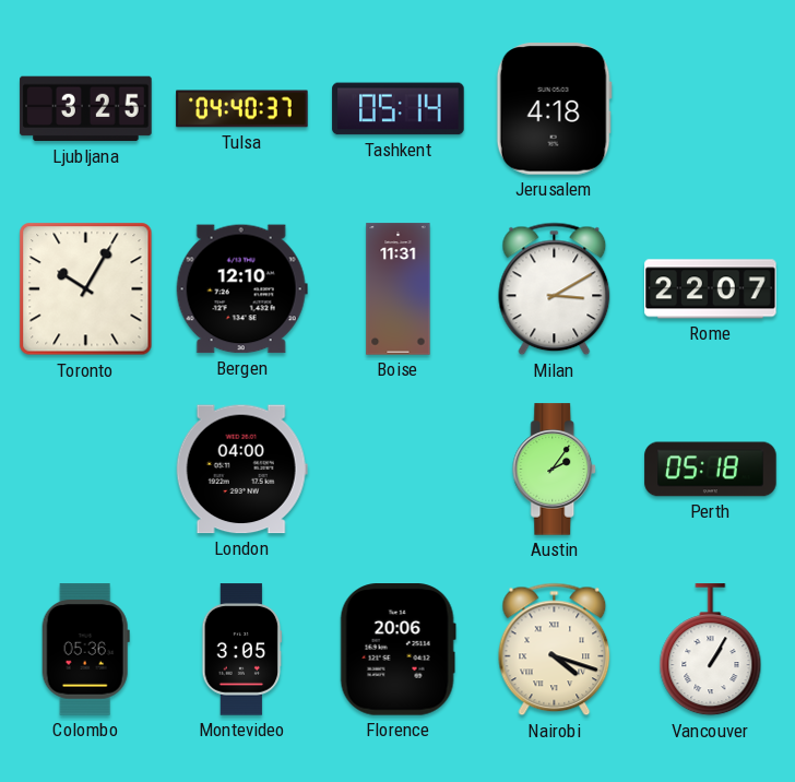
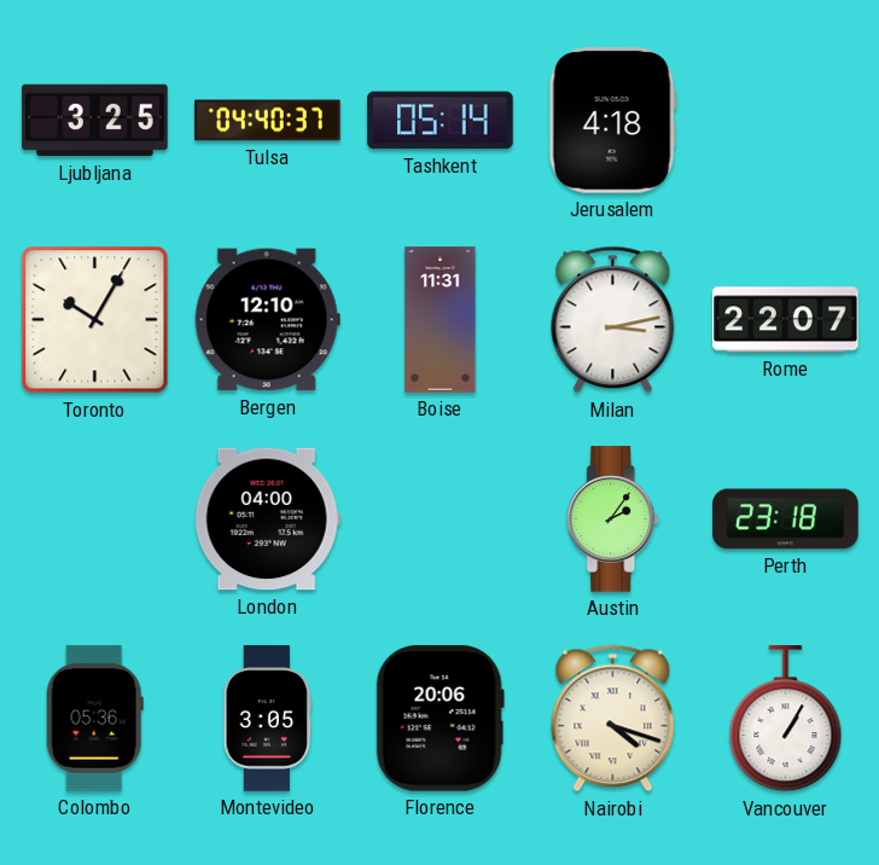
Milan: 3:10 -> 3:13 (613, 320)
Perth: 05:18 -> 23:18 (786, 519)
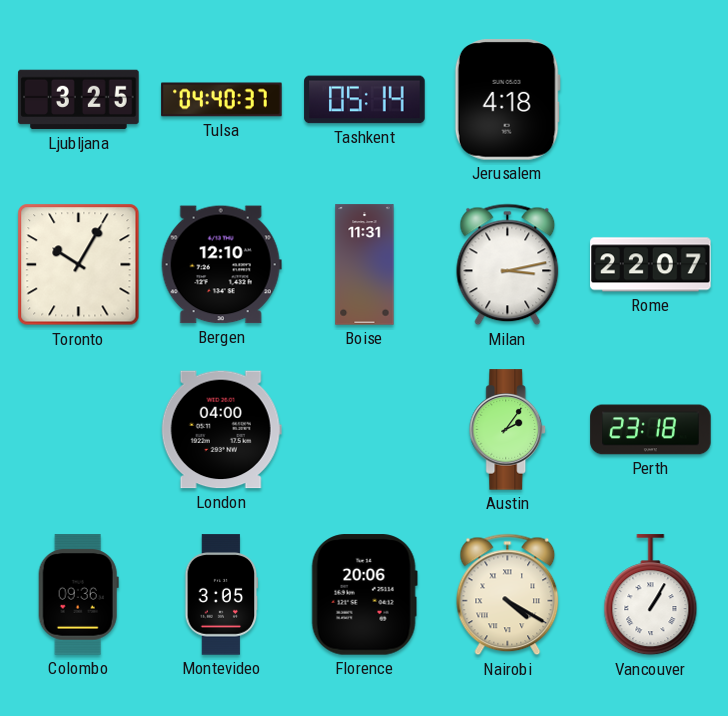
Colombo: 05:36 -> 09:36 (78, 595)
Nairobi: 4:18 -> 4:20 (508, 595)
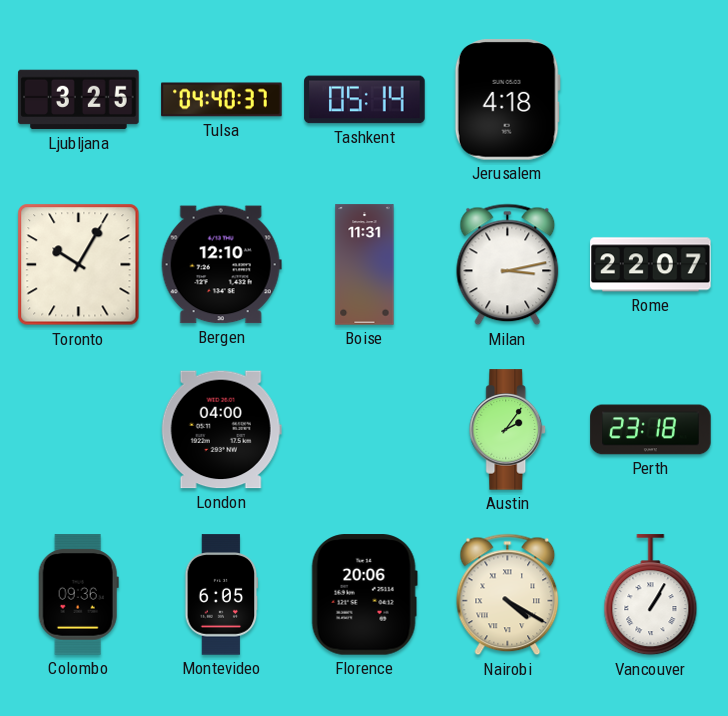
Montevideo: 3:05 -> 6:05 (222, 595)
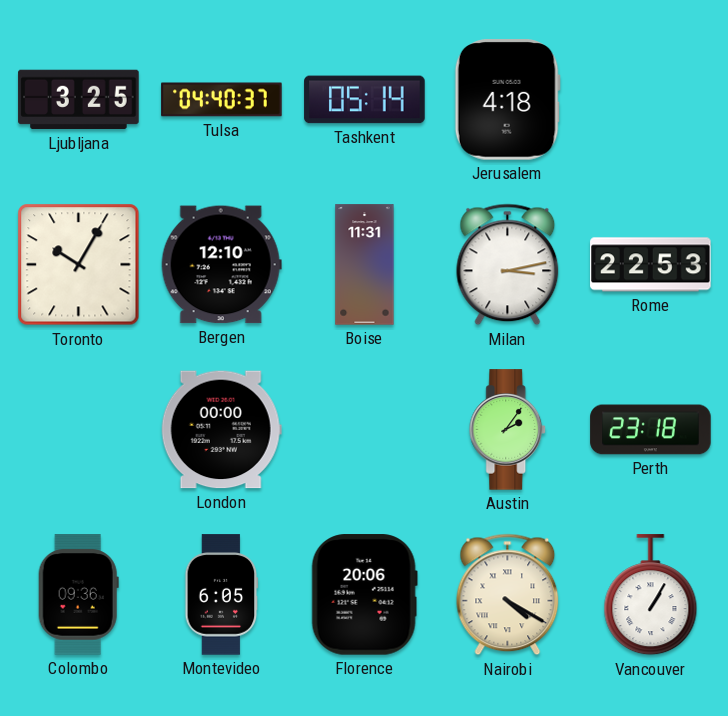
Rome: 22:07 -> 22:53 (651, 265)
London: 04:00 -> 00:00 (221, 430)
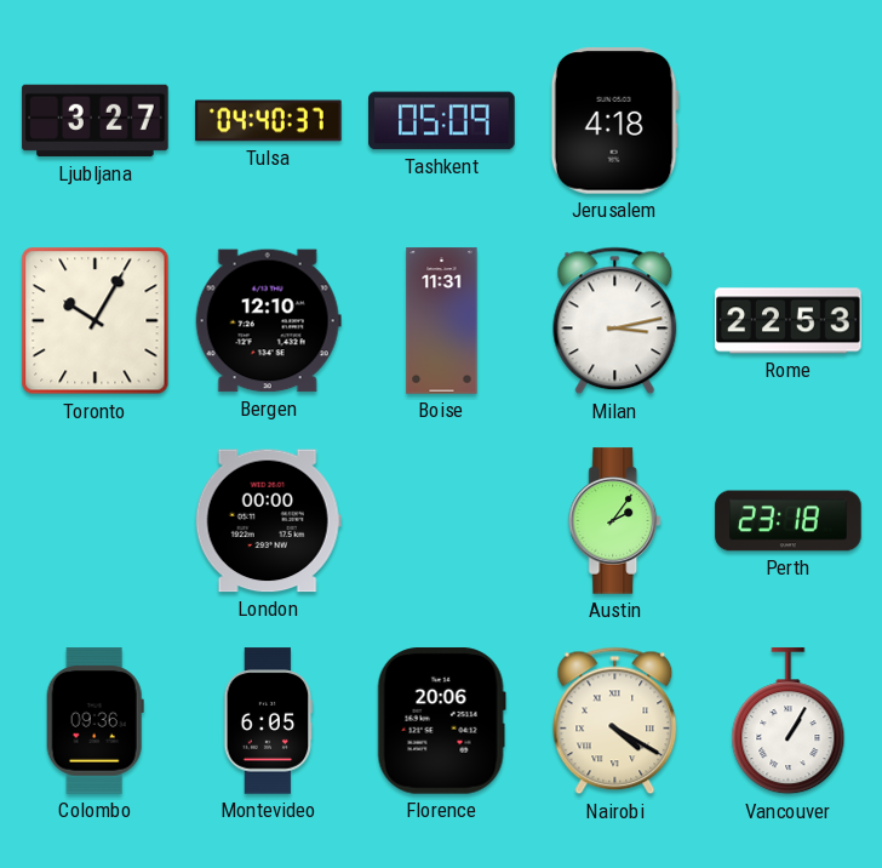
Ljubljana: 3:25 -> 3:27 (96, 121)
Tashkent: 05:14 -> 05:09 (442, 121)
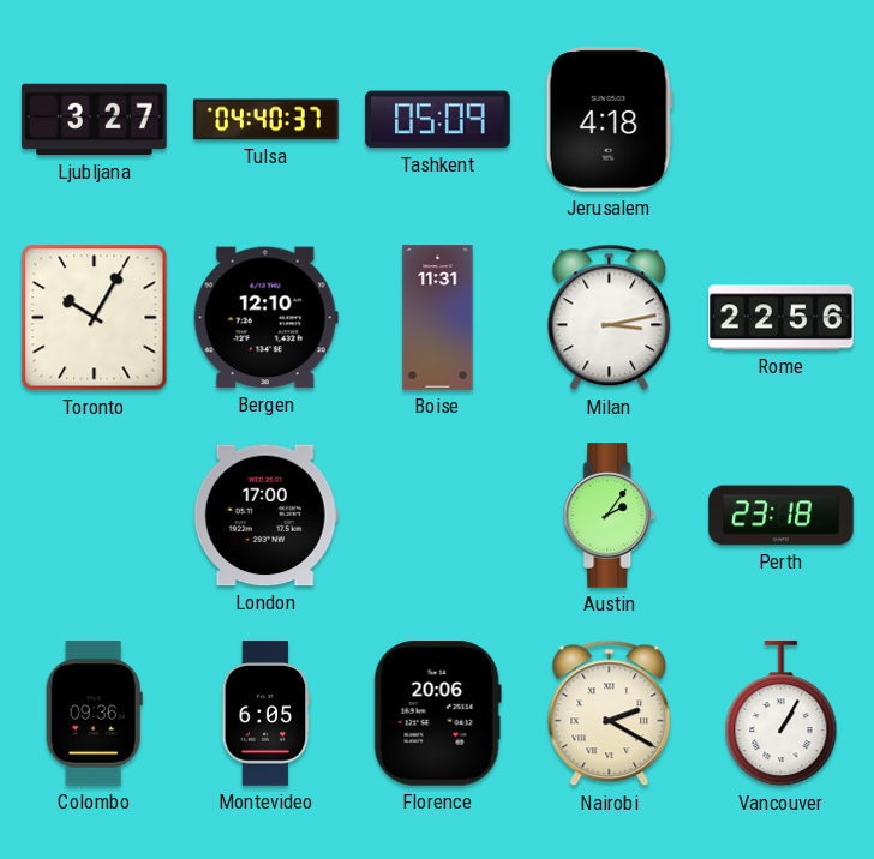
Rome: 22:53 -> 22:56 (782, 318)
London: 00:00 -> 17:00 (265, 516)
Nairobi: 4:20 -> 2:20 (610, 714)
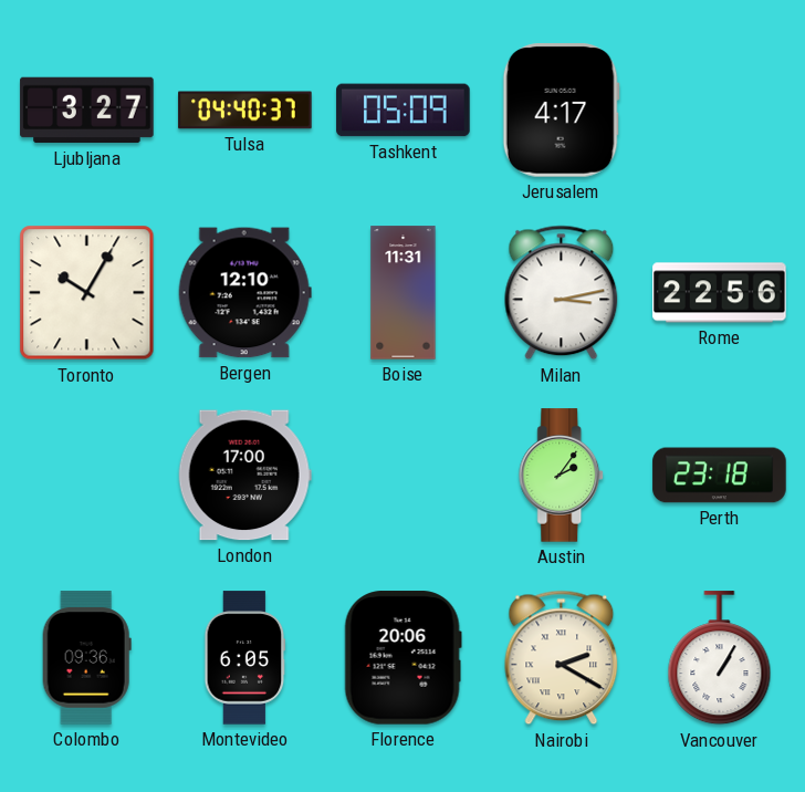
Jerusalem: 4:18 -> 4:17 (561, 111)
